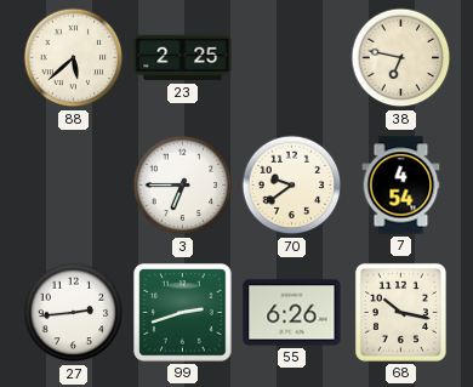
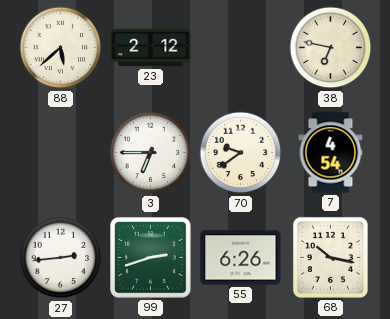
23: 2:25 -> 2:12 (151, 48)
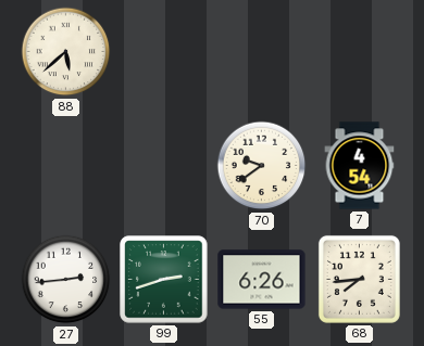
23: 2:12 -> none (151, 48)
38: 6:47 -> none (331, 48)
3: 6:45 -> none (151, 153)
68: 10:17 -> 7:44 (359, 279)
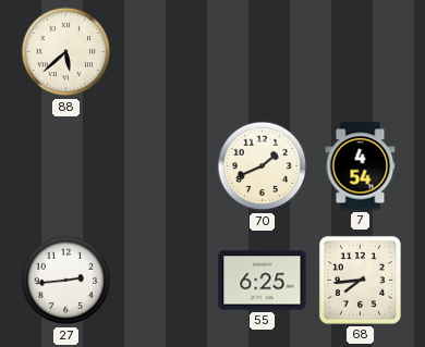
70: 9:39 -> 1:41 (263, 166)
99: 2:42 -> none (164, 280)
55: 6:26 -> 6:25 (263, 281)
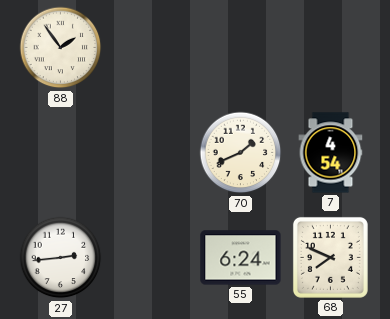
88: 5:38 -> 1:54 (61, 48)
55: 6:25 -> 6:24 (241, 258)
68: 7:44 -> 7:49 (330, 257)
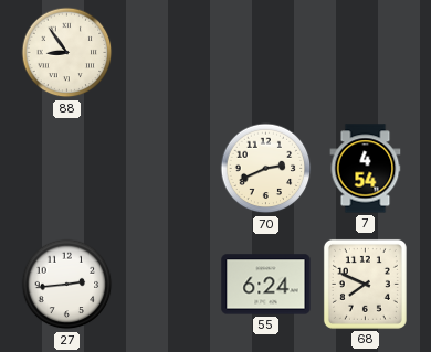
88: 1:54 -> 8:54 (67, 53)
70: 1:41 -> 2:41 (266, 169)
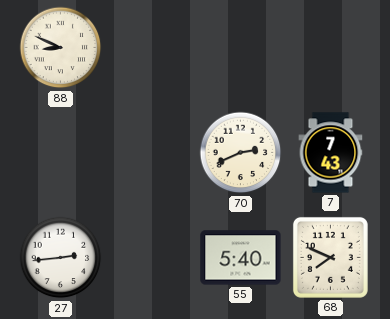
88: 8:54 -> 8:49 (61, 48)
7: 4:54 -> 7:43 (331, 153)
55: 6:24 -> 5:40 (241, 258)
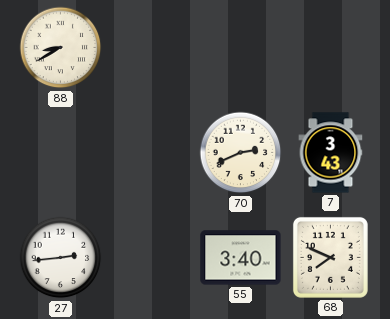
88: 8:49 -> 8:40 (61, 48)
7: 7:43 -> 3:43 (331, 153)
55: 5:40 -> 3:40 (241, 258)
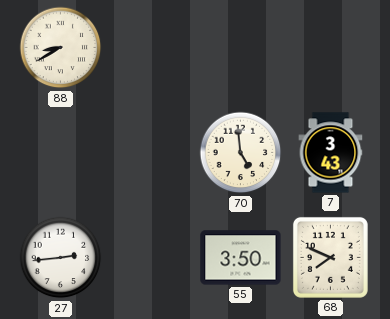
70: 2:41 -> 4:59 (241, 153)
55: 3:40 -> 3:50 (241, 258)
